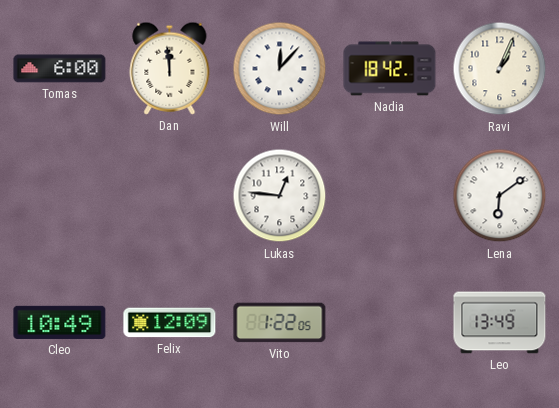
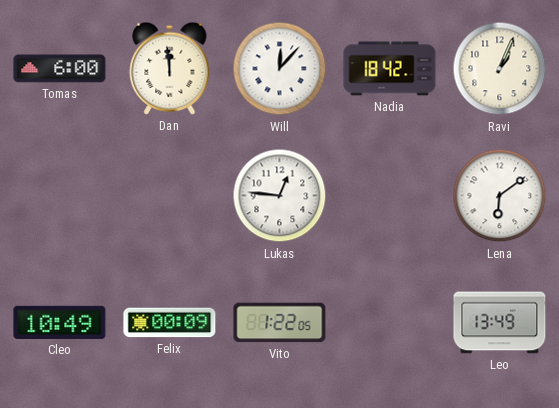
Felix: 12:09 -> 00:09 (170, 323)
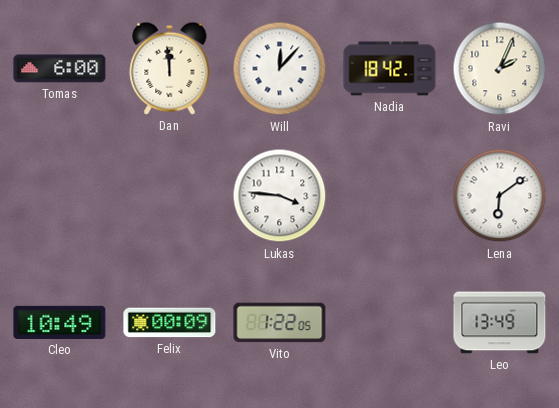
Ravi: 1:04 -> 2:04 (500, 69)
Lukas: 12:46 -> 3:46 (280, 196)
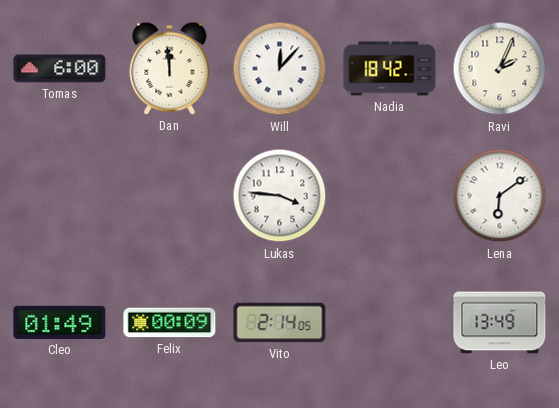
Cleo: 10:49 -> 01:49 (60, 322)
Vito: 1:22 -> 2:14 (280, 323)
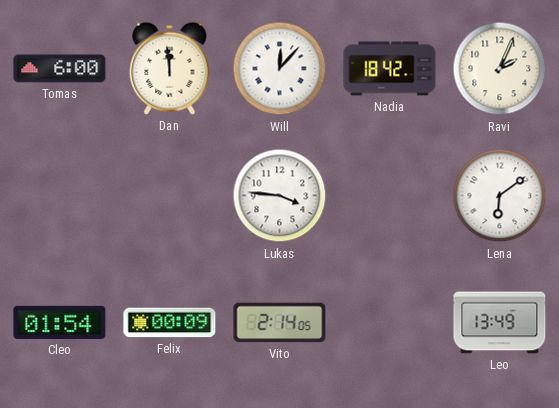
Cleo: 01:49 -> 01:54 (60, 322)
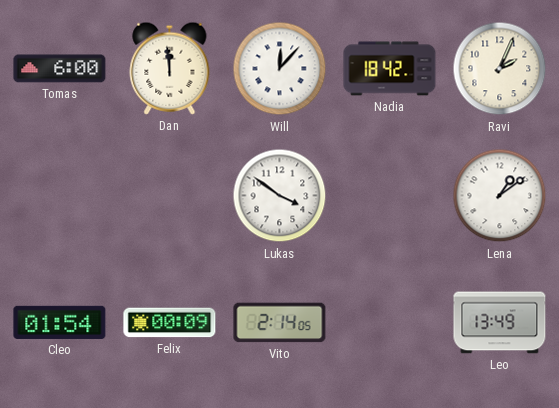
Lukas: 3:46 -> 3:51 (280, 196)
Lena: 6:09 -> 1:09 (500, 196)
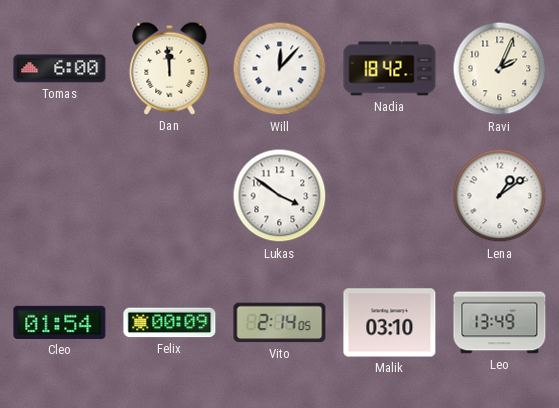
Malik: none -> 03:10 (390, 323)
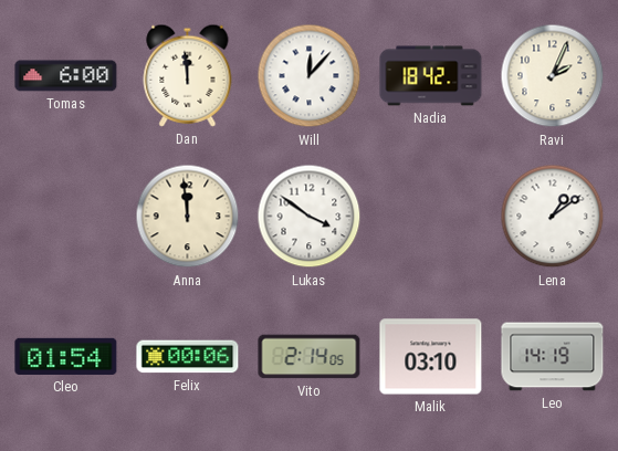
Anna: none -> 11:59 (188, 217)
Felix: 00:09 -> 00:06 (188, 357)
Leo: 13:49 -> 14:19 (553, 357)
